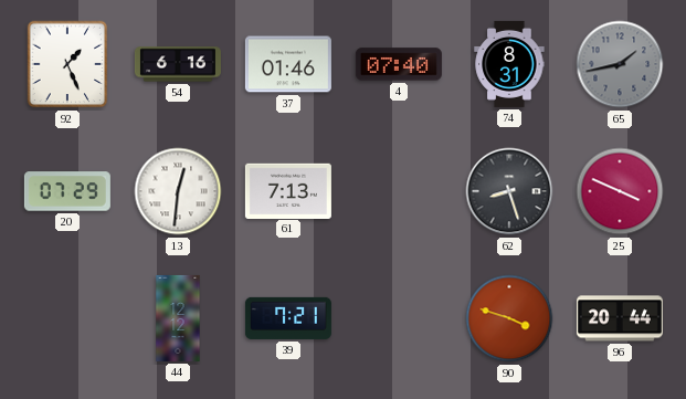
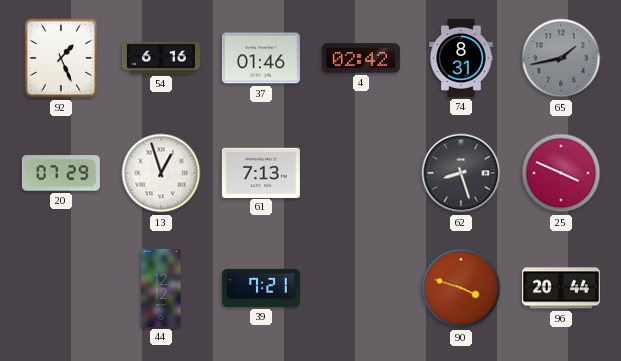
4: 07:40 -> 02:42 (361, 58)
13: 12:31 -> 12:57 (161, 173)
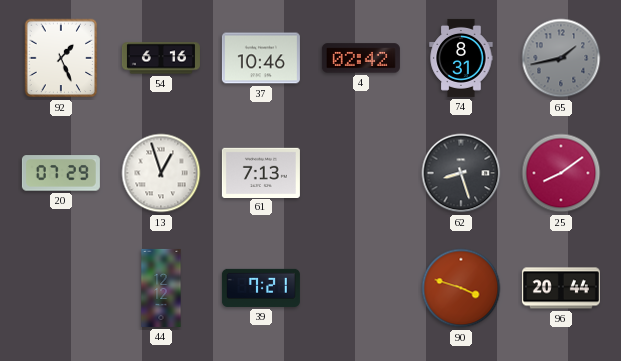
37: 01:46 -> 10:46 (261, 58)
25: 3:49 -> 8:09 (561, 173)
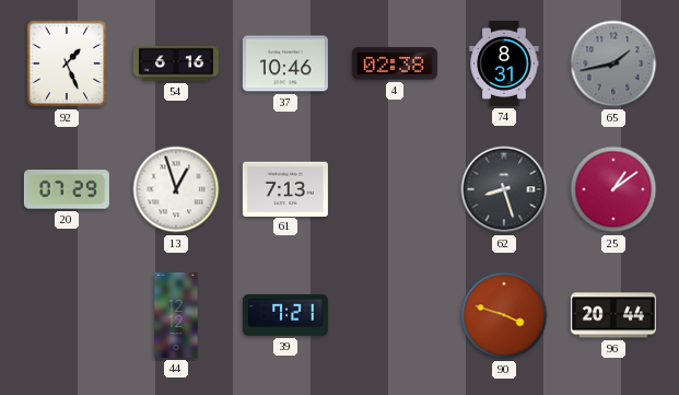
4: 02:42 -> 02:38 (395, 63)
25: 8:09 -> 1:09 (613, 189)
